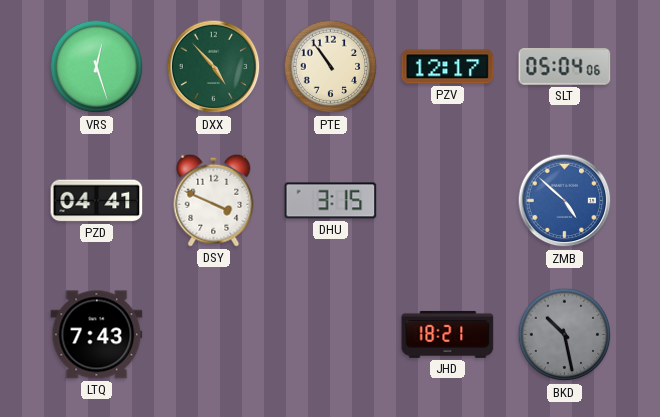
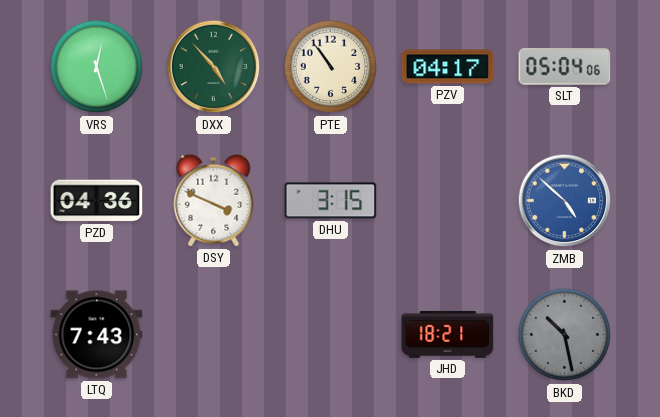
PZV: 12:17 -> 04:17 (448, 67)
PZD: 04:41 -> 04:36 (97, 201)
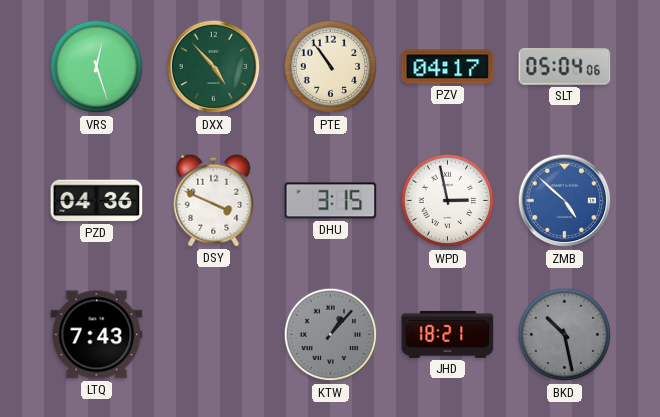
WPD: none -> 2:58 (448, 201)
KTW: none -> 1:07 (331, 335)
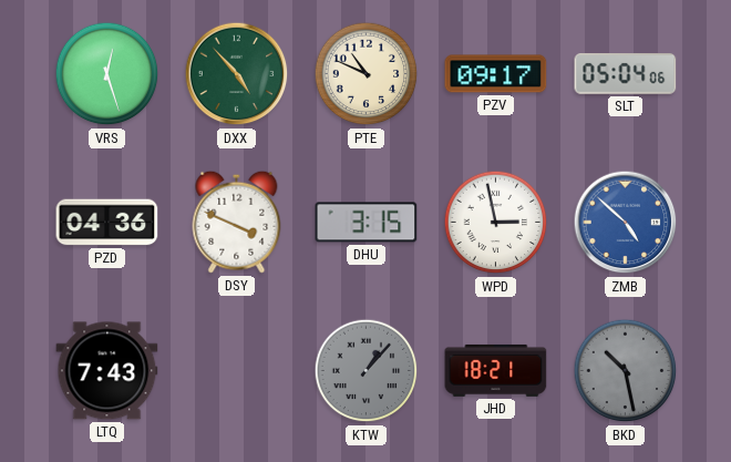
PTE: 10:54 -> 10:49 (367, 74)
PZV: 04:17 -> 09:17 (496, 74)
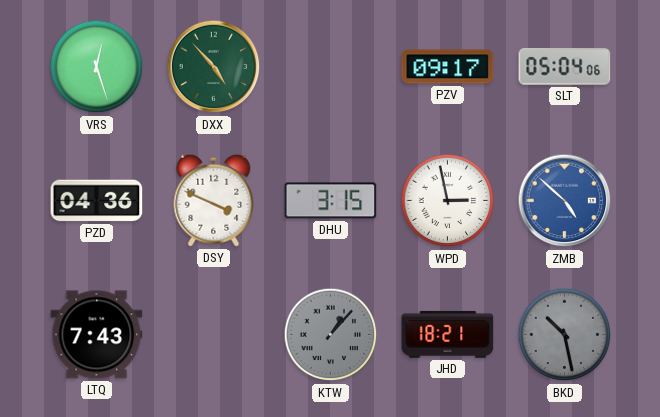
PTE: 10:49 -> none (367, 74)
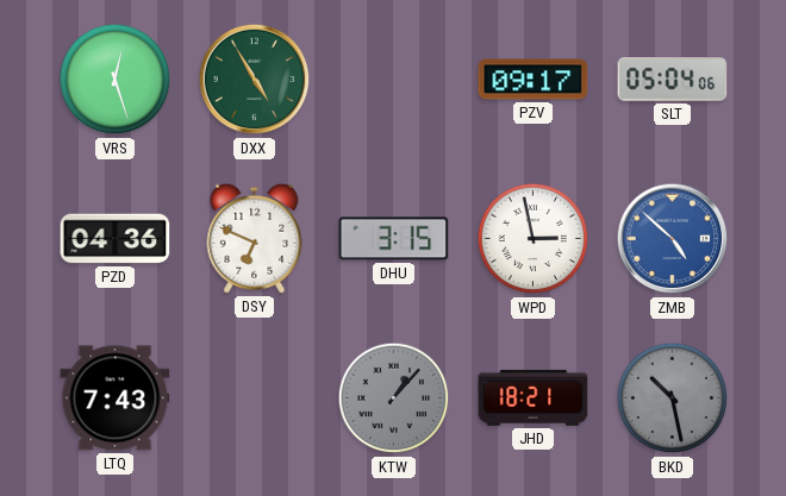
DXX: 4:53 -> 4:55 (255, 80)
DSY: 3:49 -> 6:49 (255, 238)
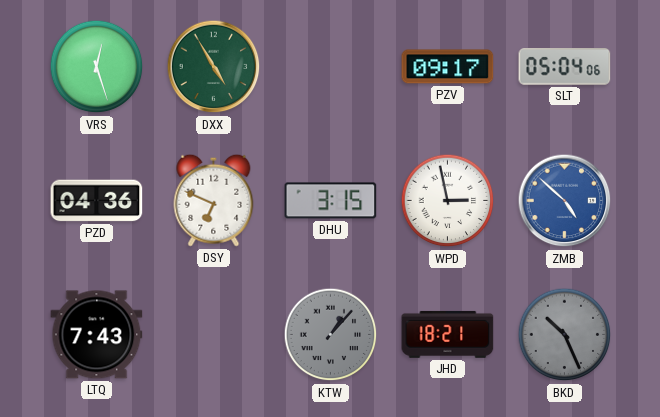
BKD: 10:28 -> 10:26 (565, 335)
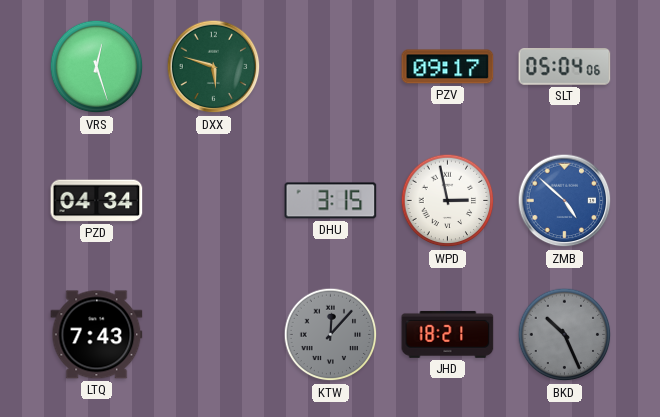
DXX: 4:55 -> 5:48 (214, 67)
PZD: 04:36 -> 04:34 (97, 201)
DSY: 6:49 -> none (214, 200)
KTW: 1:07 -> 12:07 (331, 335)
